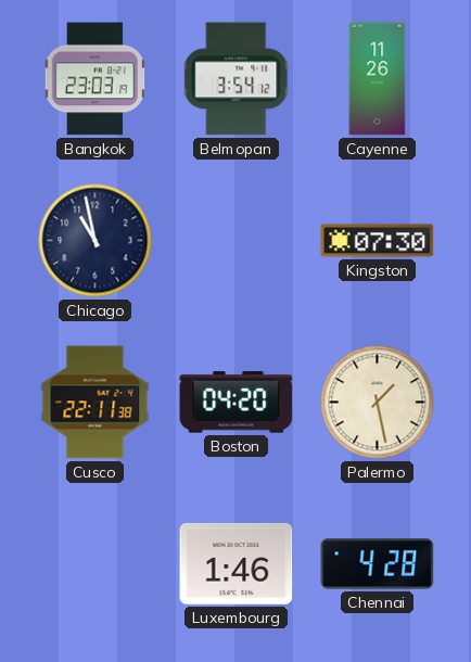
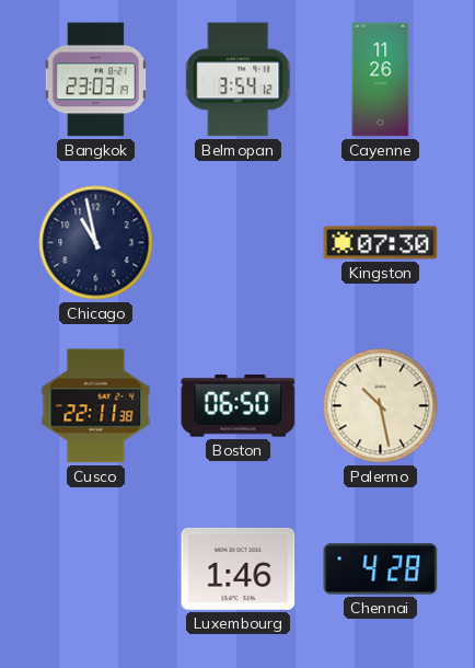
Boston: 04:20 -> 06:50 (239, 406)
Palermo: 1:28 -> 10:28 (381, 406)
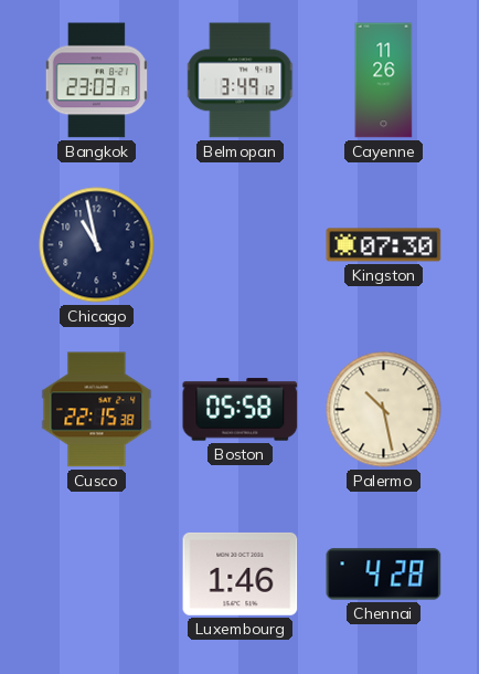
Belmopan: 3:54 -> 3:49 (241, 81)
Cusco: 22:11 -> 22:15 (97, 410)
Boston: 06:50 -> 05:58 (241, 410)
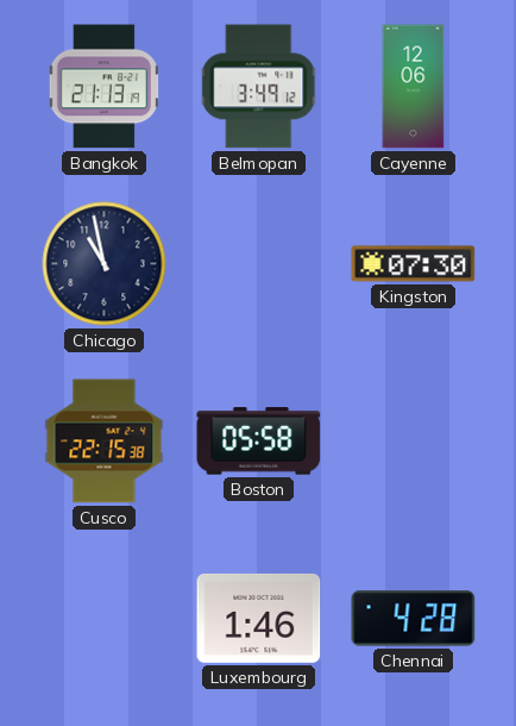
Bangkok: 23:03 -> 21:13 (103, 87)
Cayenne: 11:26 -> 12:06 (414, 87)
Palermo: 10:28 -> none (384, 410)
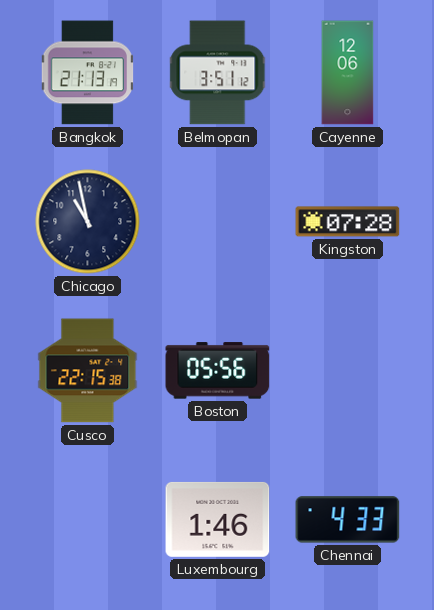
Belmopan: 3:49 -> 3:51 (218, 73)
Kingston: 07:30 -> 07:28 (348, 222)
Boston: 05:58 -> 05:56 (218, 371)
Chennai: 4:28 -> 4:33 (348, 520)
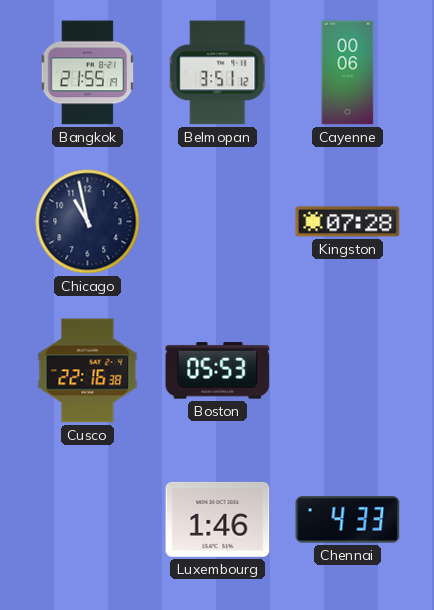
Bangkok: 21:13 -> 21:55 (87, 73)
Cayenne: 12:06 -> 00:06 (348, 73)
Cusco: 22:15 -> 22:16 (88, 371)
Boston: 05:56 -> 05:53 (218, 371)
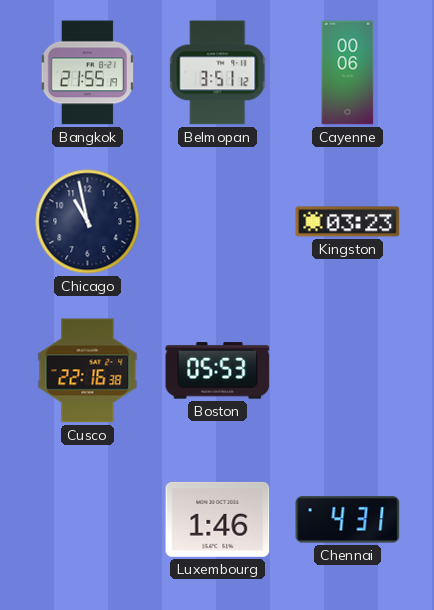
Kingston: 07:28 -> 03:23 (348, 222)
Chennai: 4:33 -> 4:31 (348, 520)
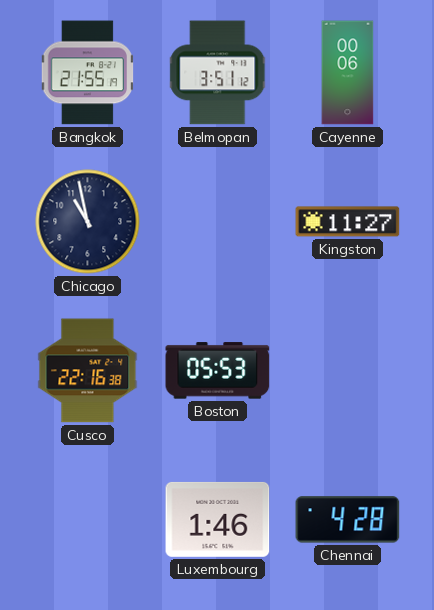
Kingston: 03:23 -> 11:27 (348, 222)
Chennai: 4:31 -> 4:28 (348, 520)
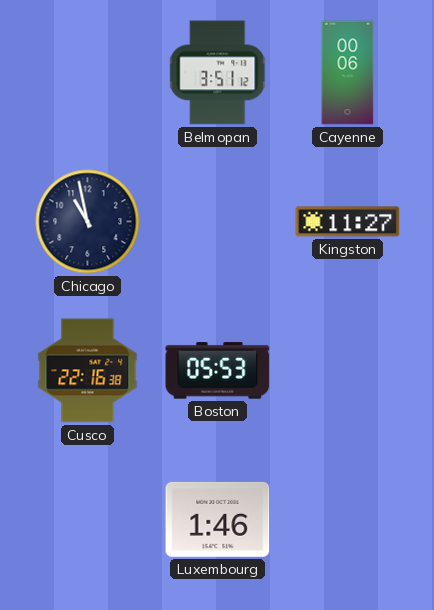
Bangkok: 21:55 -> none (87, 73)
Chennai: 4:28 -> none (348, 520)
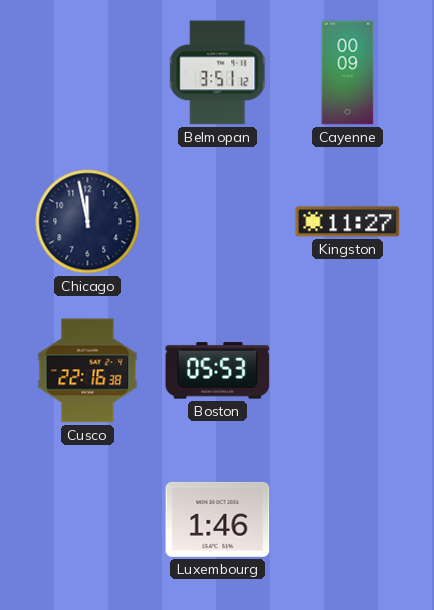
Cayenne: 00:06 -> 00:09 (348, 73)
Chicago: 10:58 -> 11:58 (88, 222)
